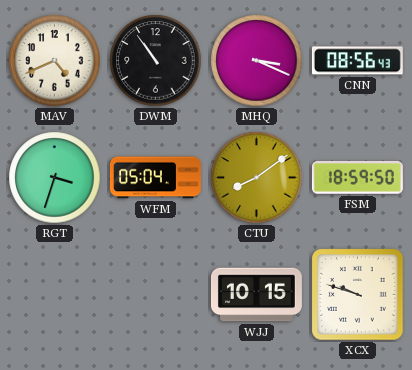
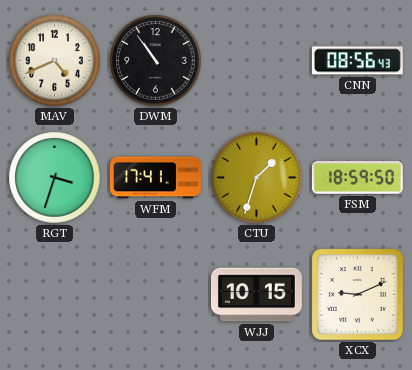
MHQ: 3:19 -> none (257, 61)
WFM: 05:04 -> 17:41 (155, 178)
CTU: 8:09 -> 1:33 (257, 178)
XCX: 9:48 -> 9:11 (358, 295)
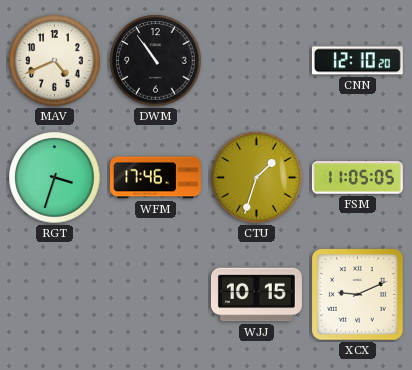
CNN: 08:56 -> 12:10 (357, 61)
WFM: 17:41 -> 17:46 (155, 178)
FSM: 18:59 -> 11:05 (357, 178)
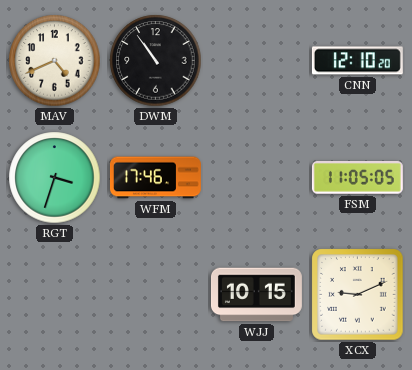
CTU: 1:33 -> none (257, 178)
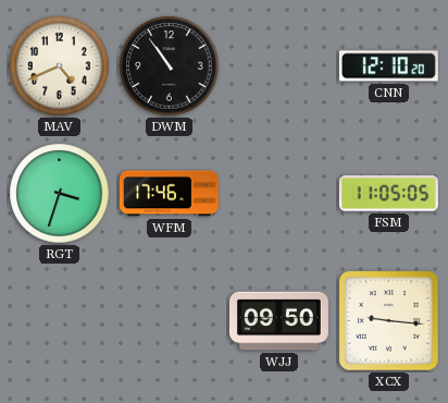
WJJ: 10:15 -> 09:50 (278, 321)
XCX: 9:11 -> 9:16 (389, 321)
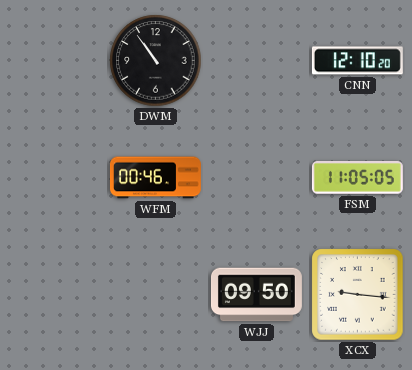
MAV: 4:41 -> none (60, 66)
RGT: 3:33 -> none (60, 194)
WFM: 17:46 -> 00:46 (155, 178)
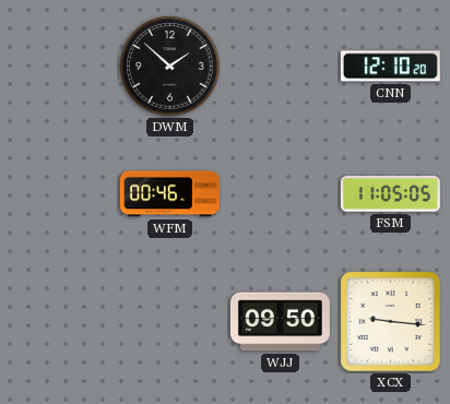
DWM: 10:54 -> 1:52 (170, 67)
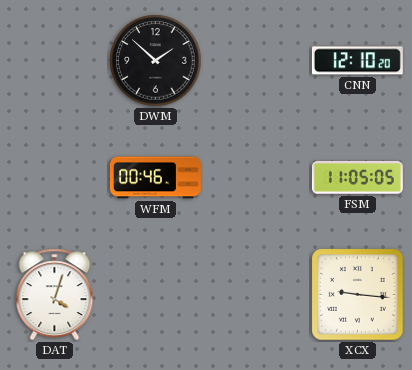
DAT: none -> 4:03 (55, 295)
WJJ: 09:50 -> none (280, 322)
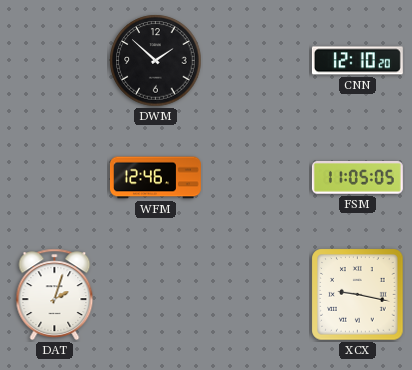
WFM: 00:46 -> 12:46 (155, 178)
DAT: 4:03 -> 2:03 (55, 295)
XCX: 9:16 -> 9:17 (358, 295)
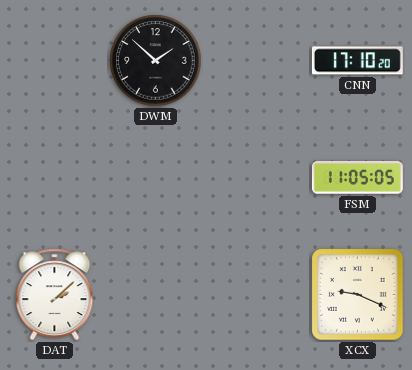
CNN: 12:10 -> 17:10 (357, 61)
WFM: 12:46 -> none (155, 178)
DAT: 2:03 -> 2:08 (55, 295)
XCX: 9:17 -> 9:19 (358, 295)
